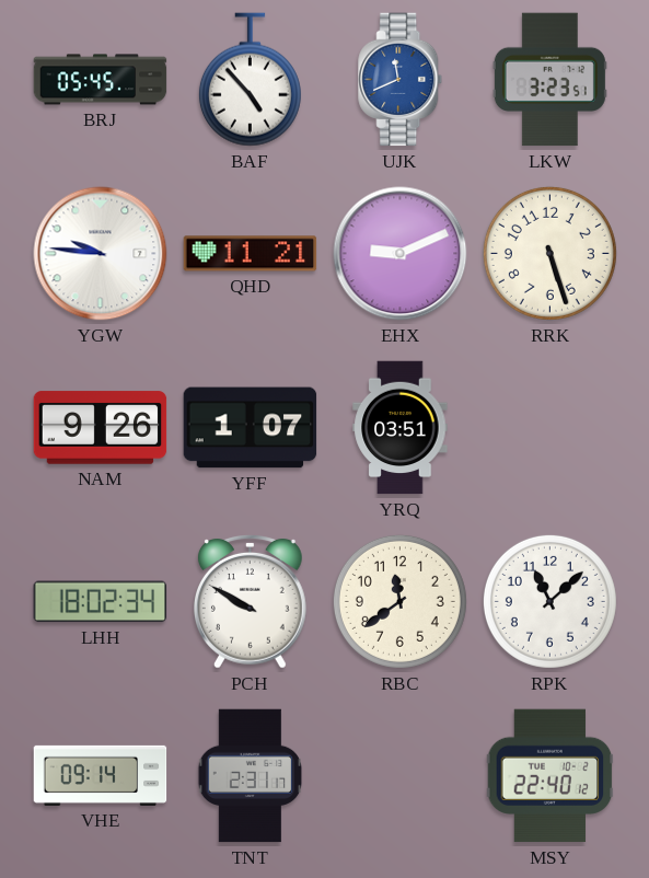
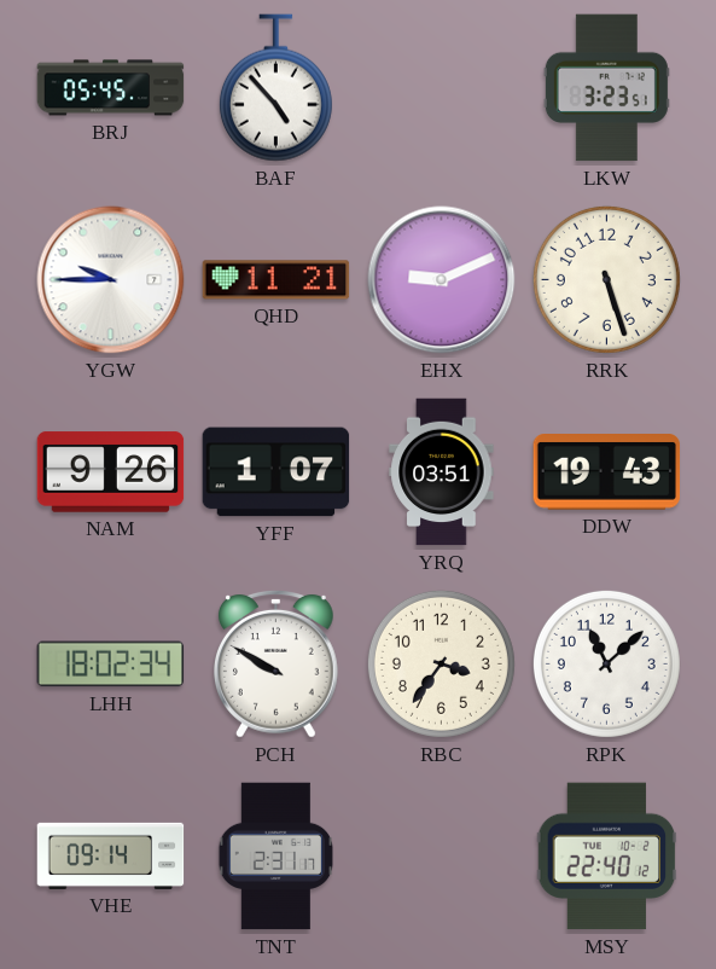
UJK: 11:41 -> none (401, 80)
YGW: 9:46 -> 9:45 (111, 280)
DDW: none -> 19:43 (607, 472)
RBC: 11:39 -> 3:36 (441, 663)
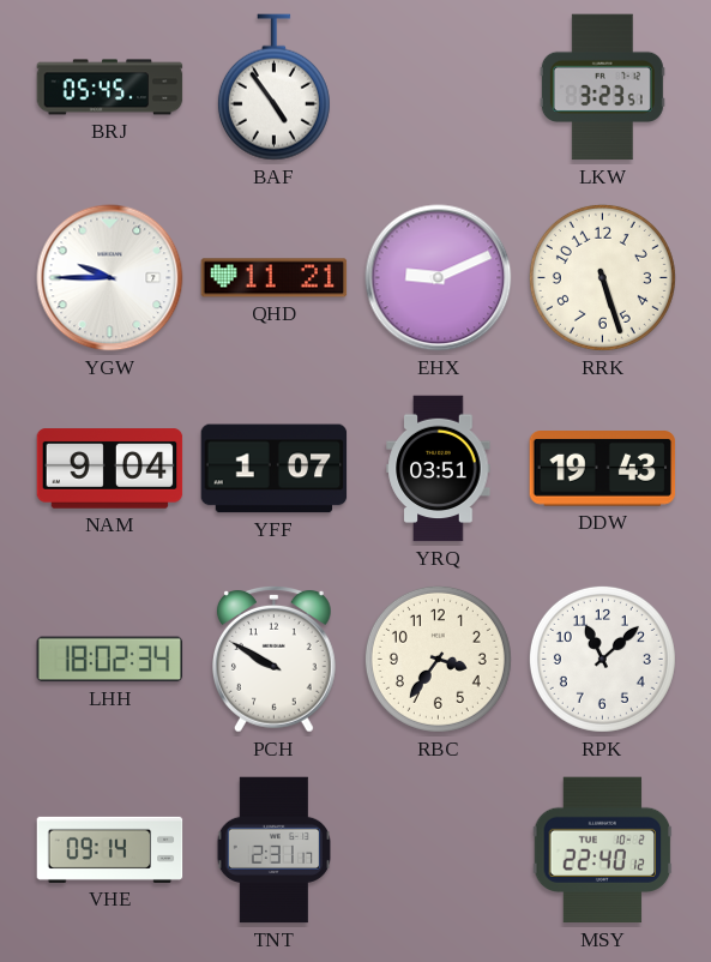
BAF: 4:53 -> 4:54 (273, 88)
NAM: 9:26 -> 9:04 (110, 469)
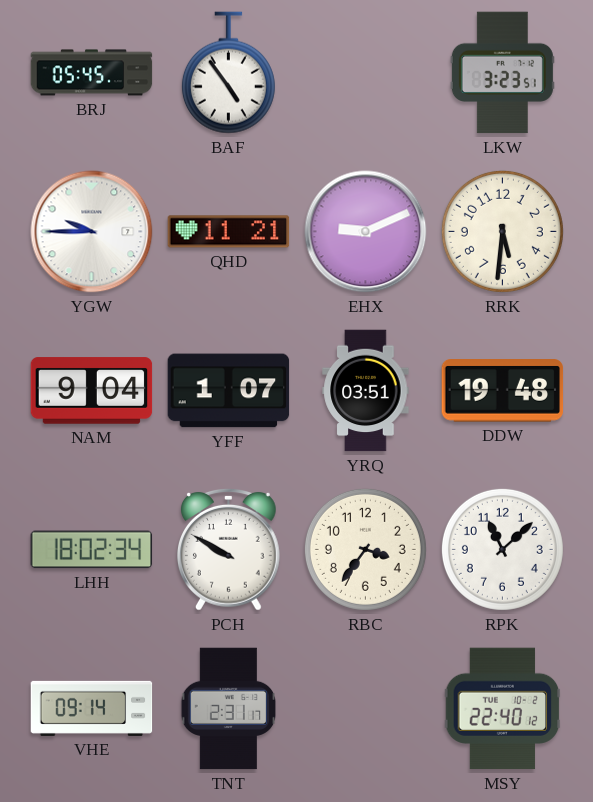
RRK: 5:27 -> 5:31 (502, 231)
DDW: 19:43 -> 19:48 (503, 391)
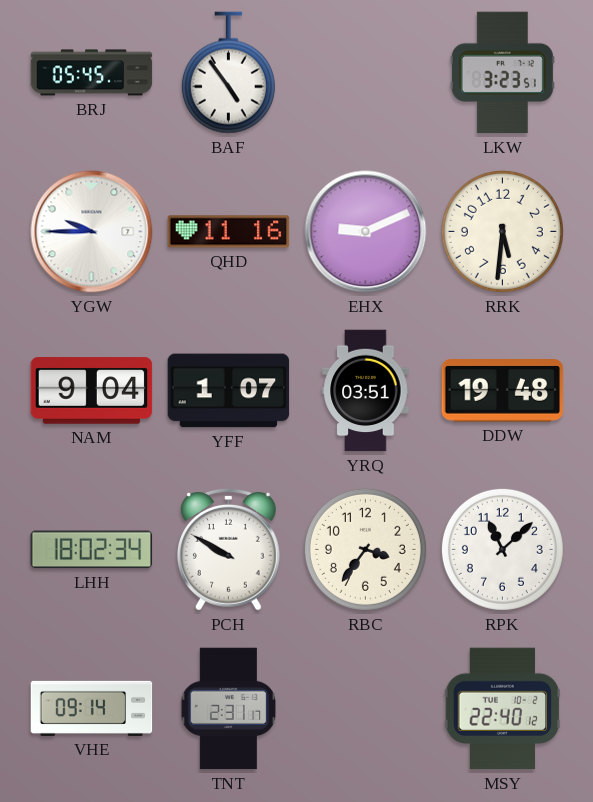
QHD: 11:21 -> 11:16 (229, 232)
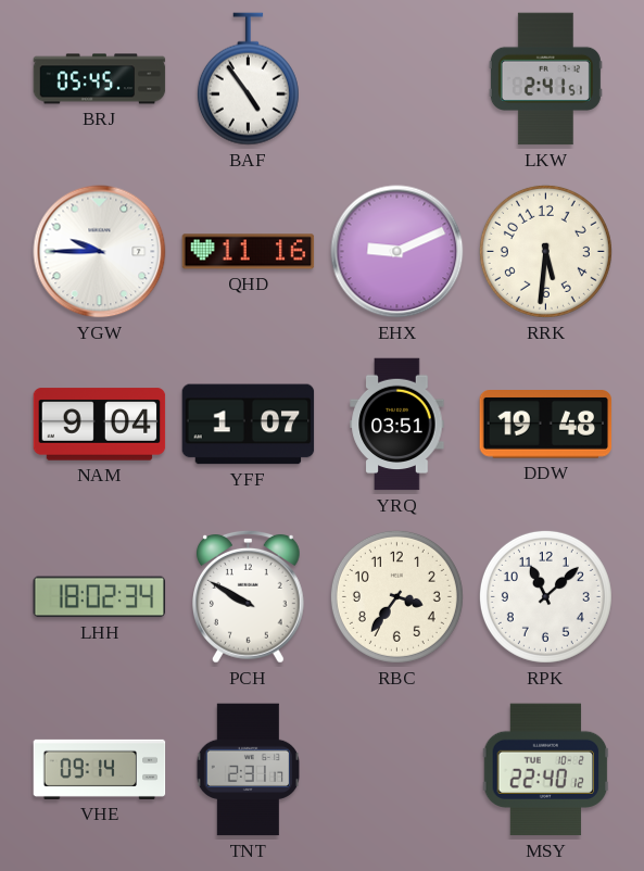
LKW: 3:23 -> 2:41 (545, 79)
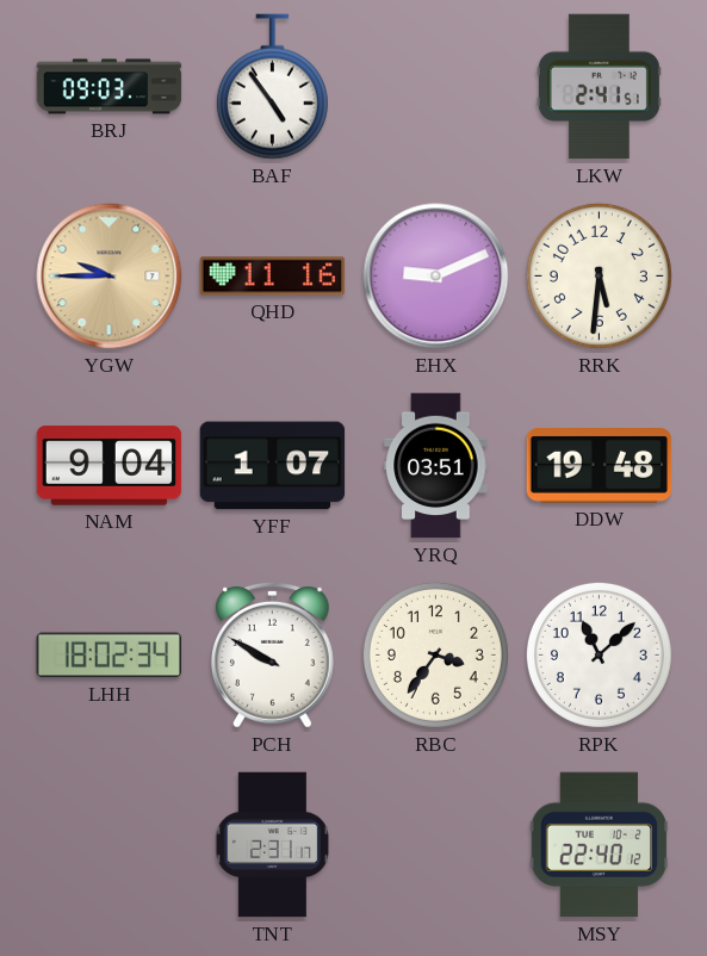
BRJ: 05:45 -> 09:03 (110, 87)
YGW dial: white -> champagne (110, 277)
VHE: 09:14 -> none (100, 769)
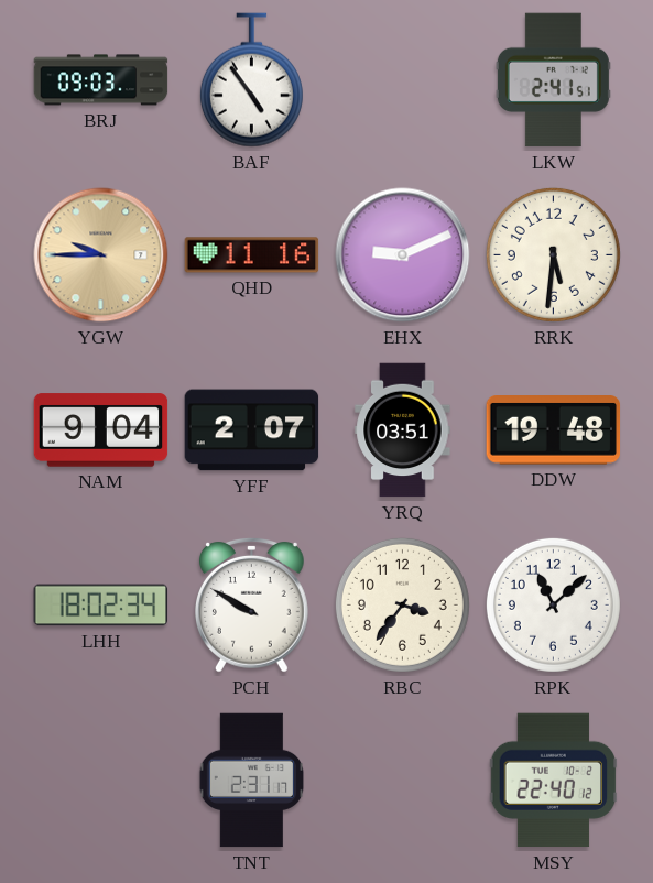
YFF: 1:07 -> 2:07 (252, 430)
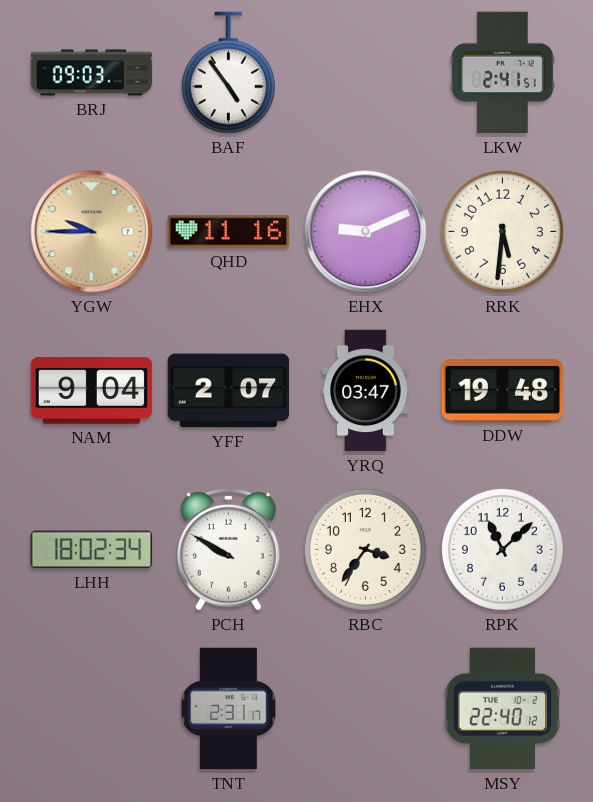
YRQ: 03:51 -> 03:47 (366, 391)
